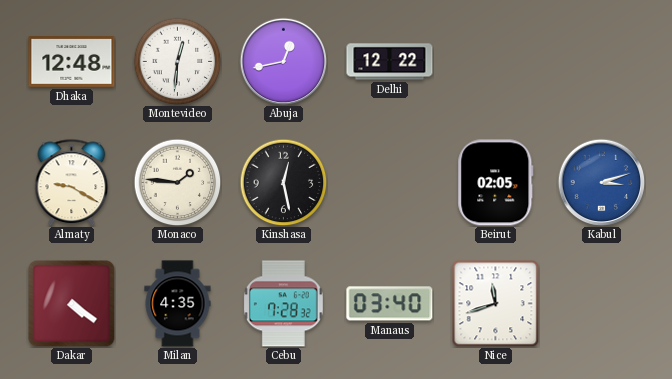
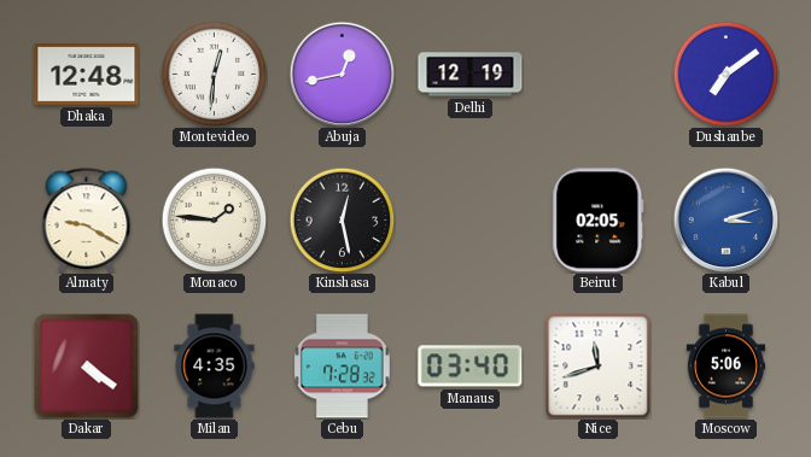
Delhi: 12:22 -> 12:19 (471, 75)
Dushanbe: none -> 7:09 (725, 74)
Moscow: none -> 5:06 (727, 367)
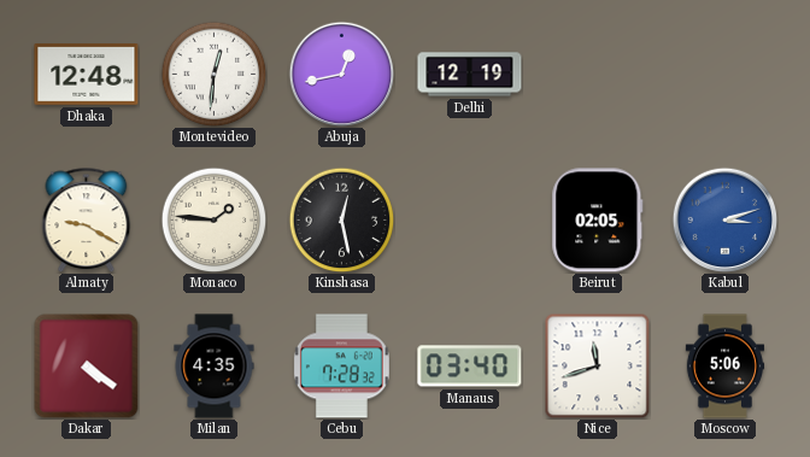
Dushanbe: 7:09 -> none (725, 74)
